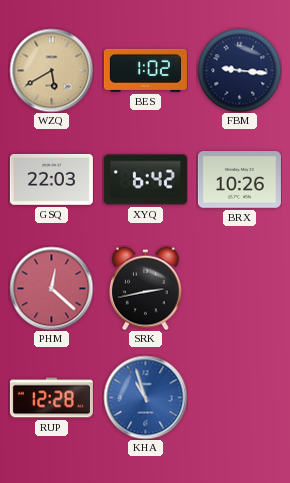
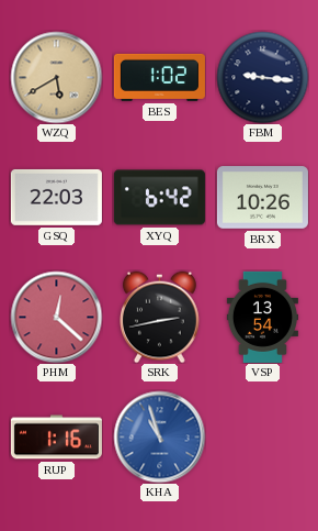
VSP: none -> 13:54 (262, 317)
RUP: 12:28 -> 1:16 (56, 438)
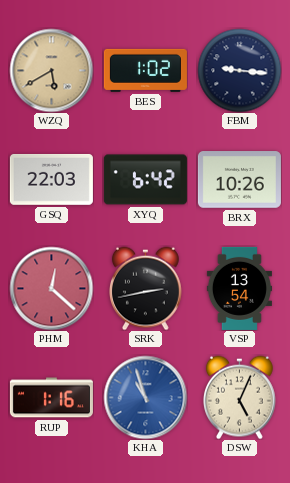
DSW: none -> 5:04 (240, 397)
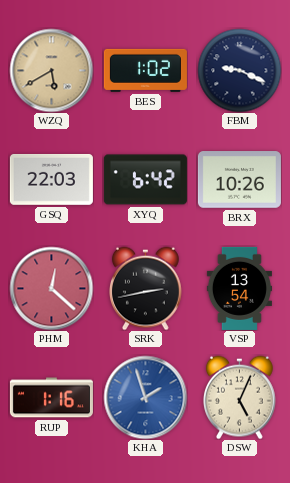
FBM: 9:16 -> 9:19 (239, 70)
KHA: 10:57 -> 1:57 (145, 397)
